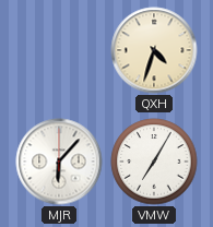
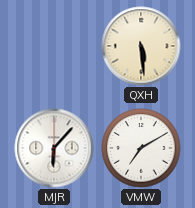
QXH: 4:33 -> 5:29 (141, 46)
VMW: 7:05 -> 7:10 (141, 148)
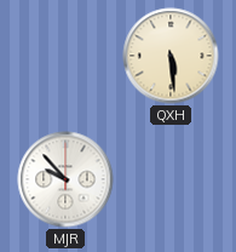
MJR: 6:07 -> 9:53 (65, 179)
VMW: 7:10 -> none (141, 148)
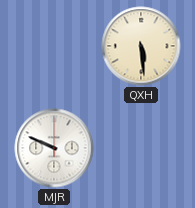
MJR: 9:53 -> 9:49 (54, 148)
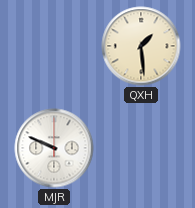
QXH: 5:29 -> 1:29 (141, 46)
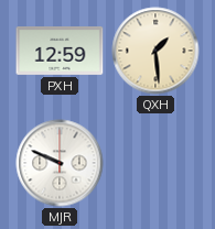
PXH: none -> 12:59 (60, 51)
